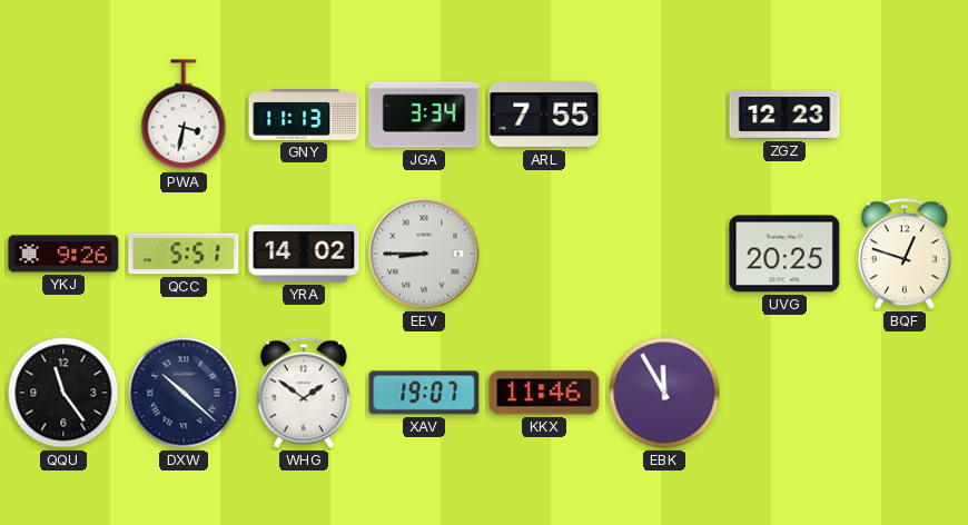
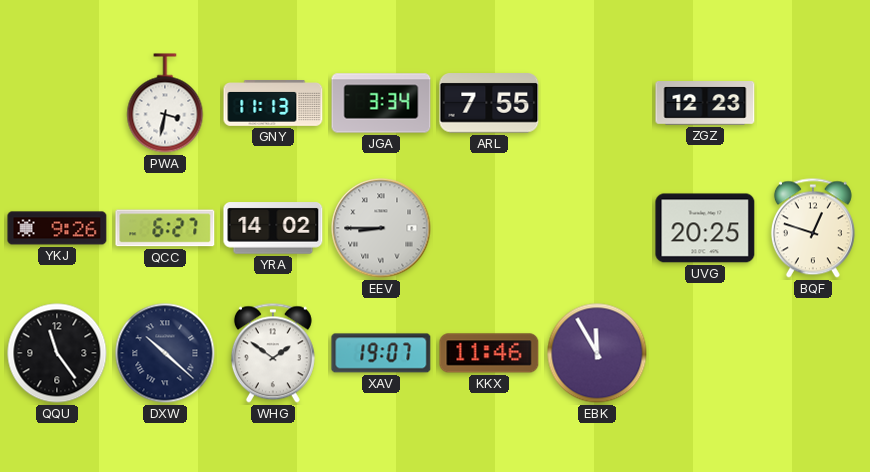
QCC: 5:51 -> 6:27 (165, 228)
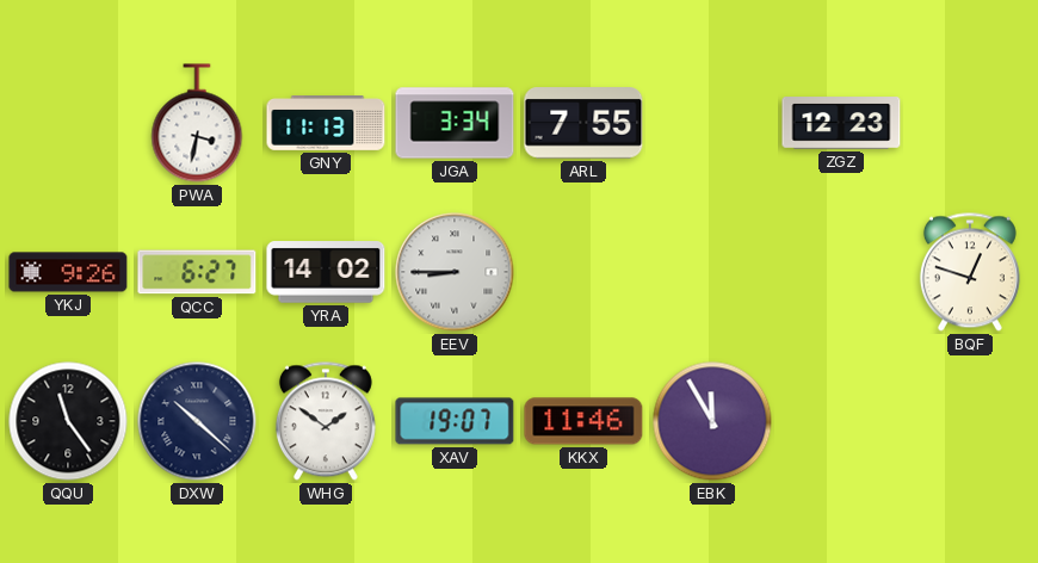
UVG: 20:25 -> none (705, 228)
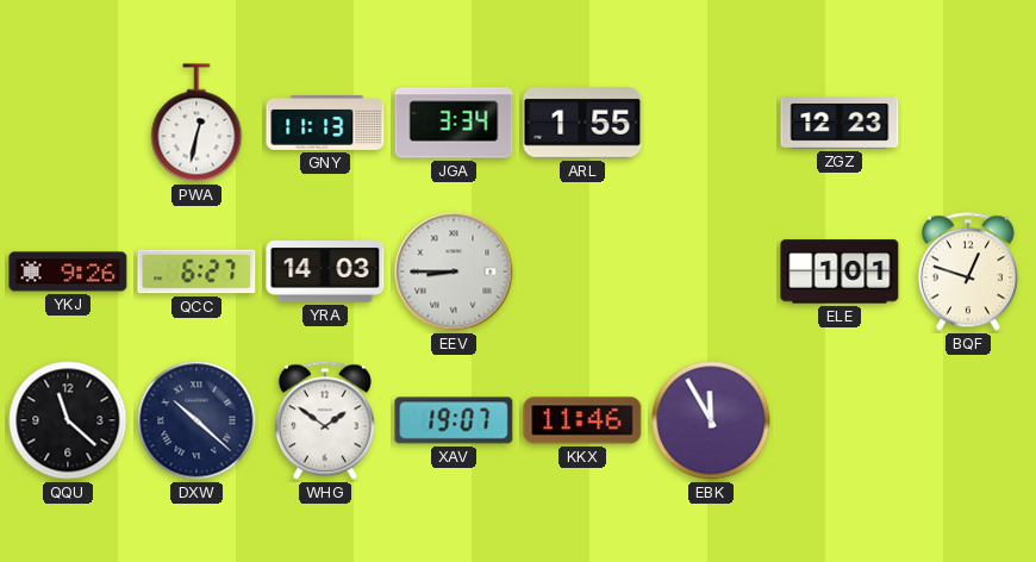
PWA: 3:32 -> 12:32 (196, 123)
ARL: 7:55 -> 1:55 (582, 123)
YRA: 14:02 -> 14:03 (325, 271)
ELE: none -> 1:01 (840, 271)
QQU: 11:24 -> 11:22 (68, 420)
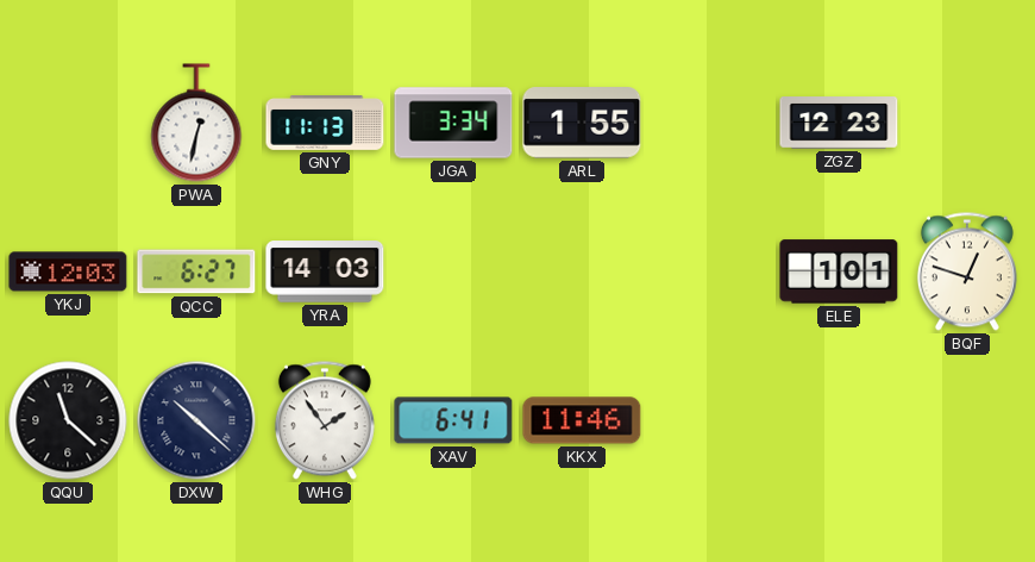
YKJ: 9:26 -> 12:03 (68, 271)
EEV: 8:45 -> none (454, 271)
WHG: 1:51 -> 1:54 (325, 420)
XAV: 19:07 -> 6:41 (453, 420)
EBK: 11:55 -> none (711, 420)
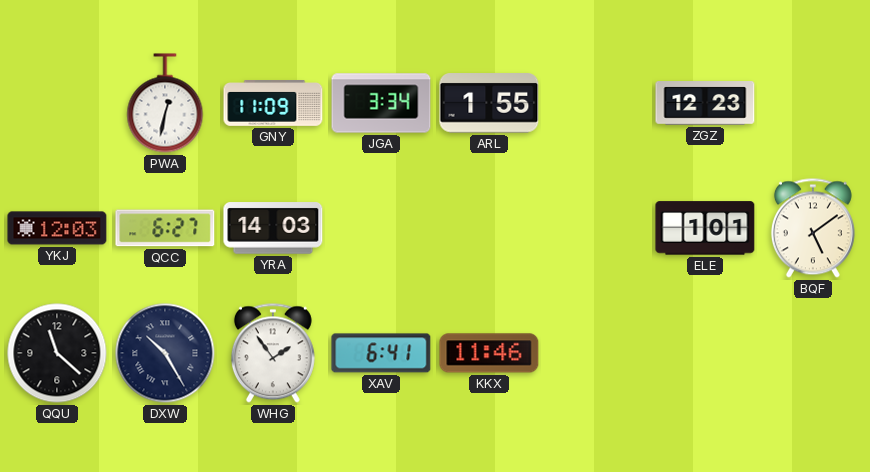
GNY: 11:13 -> 11:09 (273, 104)
BQF: 12:48 -> 5:09 (813, 228)
DXW: 10:22 -> 10:25 (165, 353)
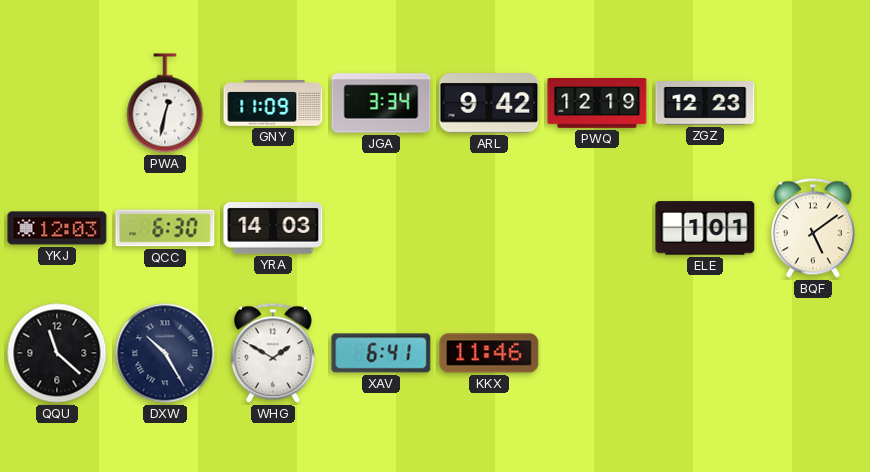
ARL: 1:55 -> 9:42 (489, 103)
PWQ: none -> 12:19 (597, 104)
QCC: 6:27 -> 6:30 (165, 228)
WHG: 1:54 -> 1:50 (273, 353)
